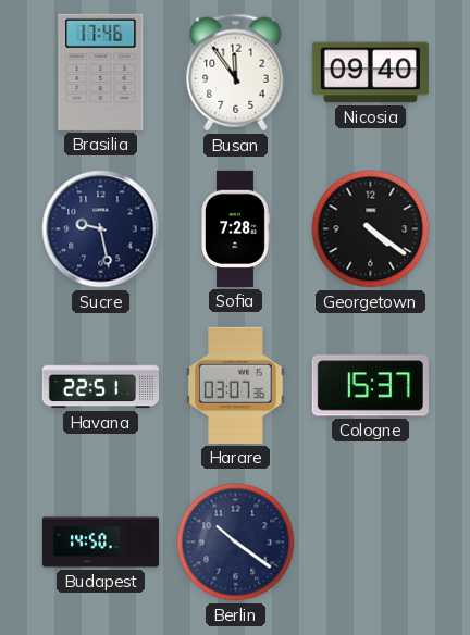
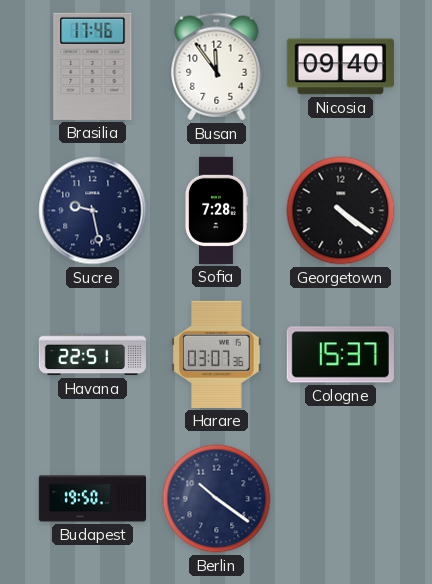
Budapest: 14:50 -> 19:50 (92, 499)
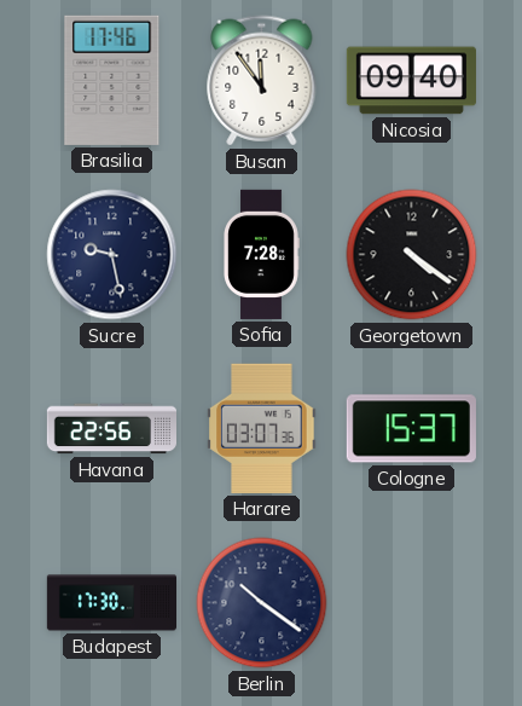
Havana: 22:51 -> 22:56 (111, 429)
Budapest: 19:50 -> 17:30 (111, 603)
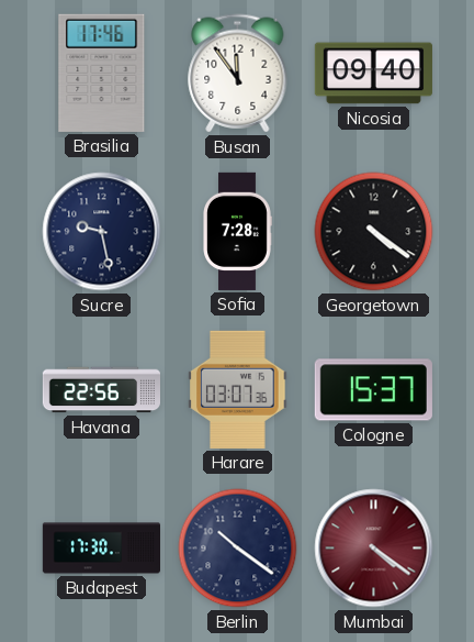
Mumbai: none -> 4:21 (374, 549)
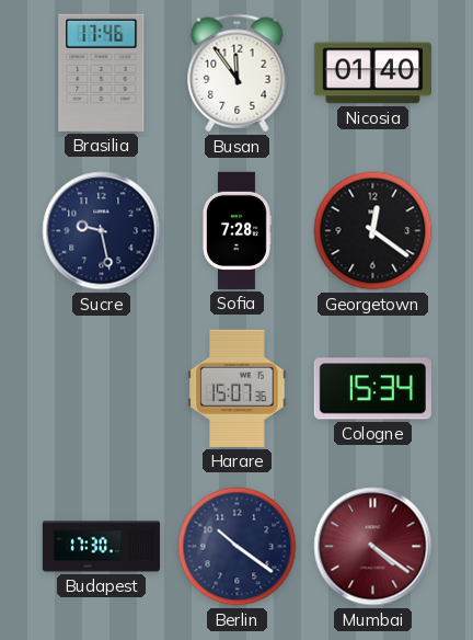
Nicosia: 09:40 -> 01:40 (372, 73)
Georgetown: 4:21 -> 12:21 (373, 231)
Havana: 22:56 -> none (101, 390)
Harare: 03:07 -> 15:07 (238, 388)
Cologne: 15:37 -> 15:34 (372, 389)
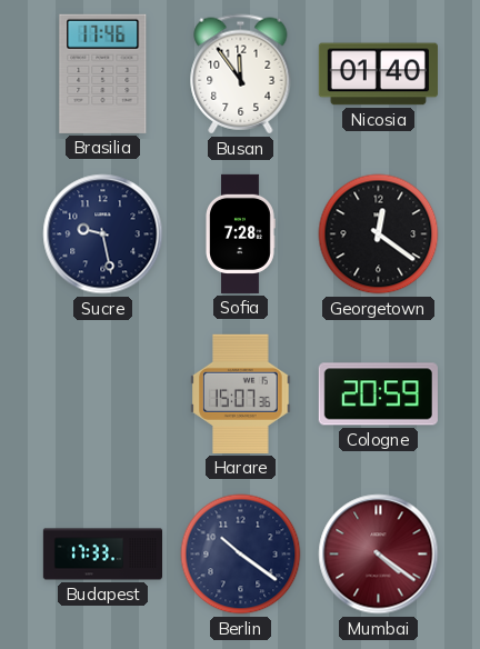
Cologne: 15:34 -> 20:59 (378, 395)
Budapest: 17:30 -> 17:33 (102, 555)
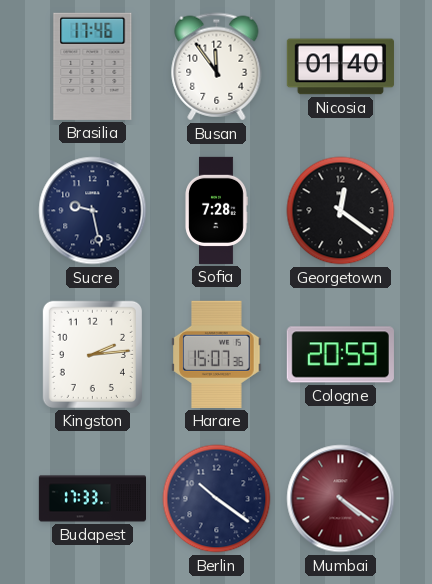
Kingston: none -> 2:14 (92, 354)
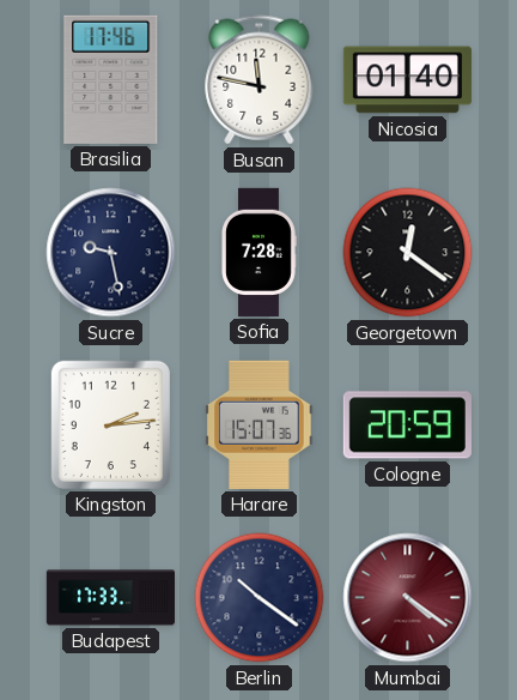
Busan: 11:54 -> 11:47 (260, 80)
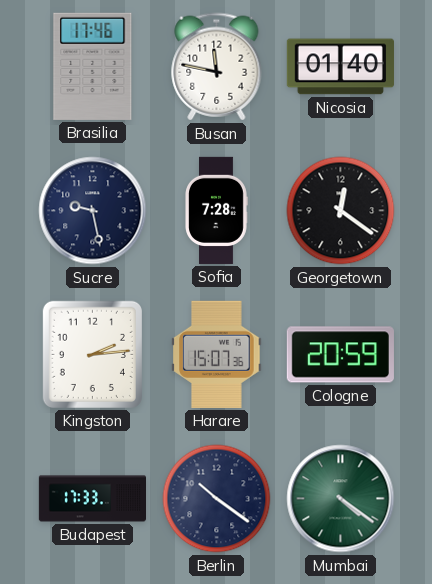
Mumbai dial: burgundy -> green (341, 499)
